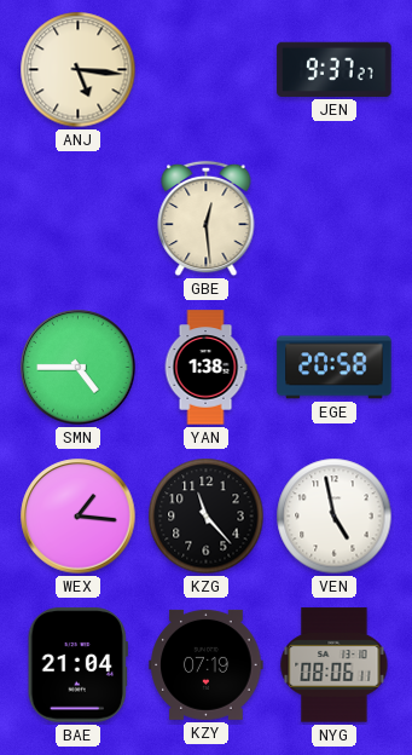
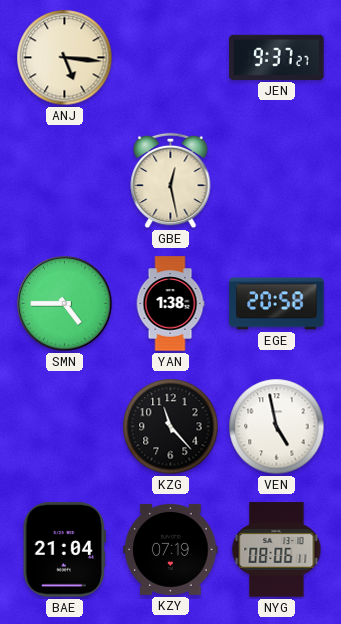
GBE: 12:29 -> 12:28 (171, 181)
WEX: 1:16 -> none (79, 517)
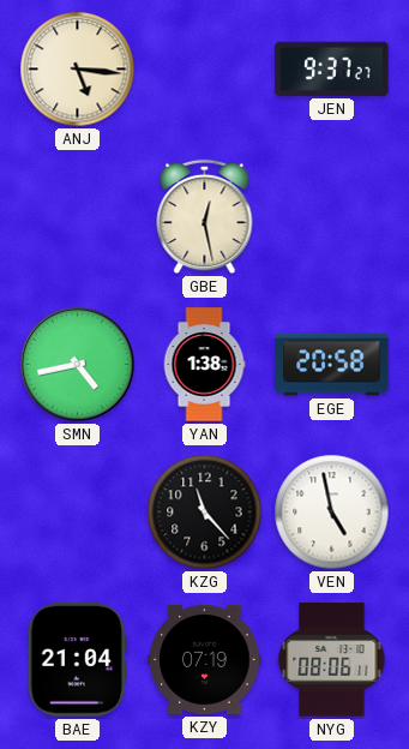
SMN: 4:45 -> 4:43 (78, 365)
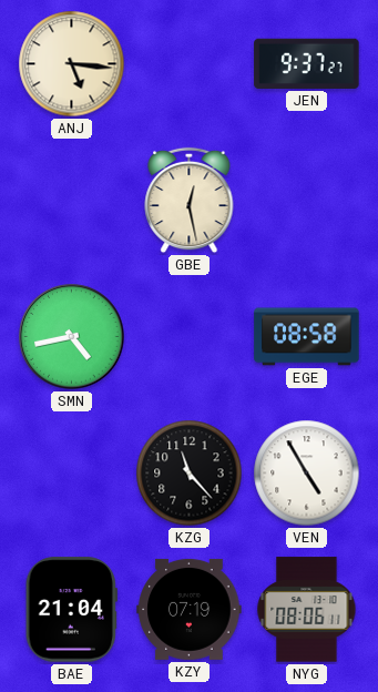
YAN: 1:38 -> none (204, 365)
EGE: 20:58 -> 08:58 (307, 337)
VEN: 4:58 -> 4:55 (307, 474)
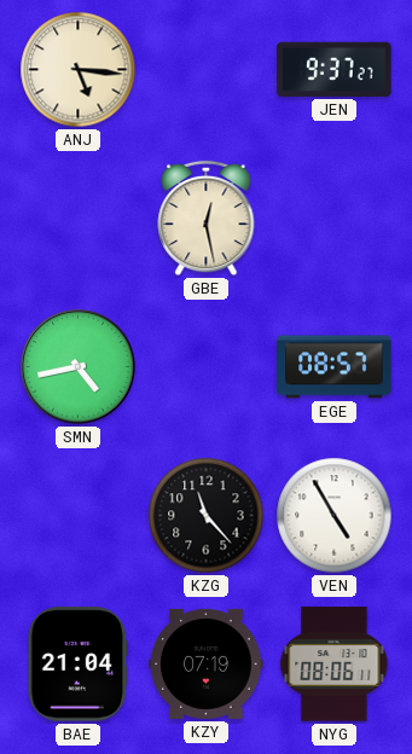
EGE: 08:58 -> 08:57 (335, 367)
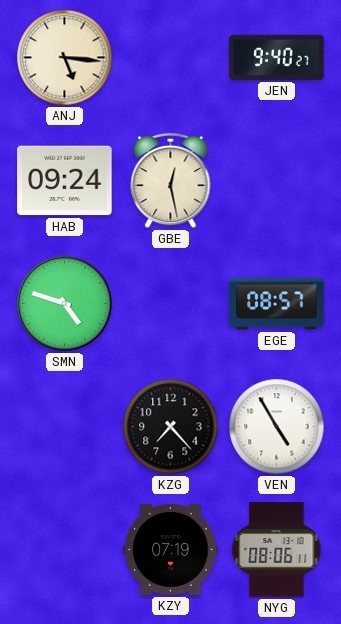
JEN: 9:37 -> 9:40 (277, 57)
HAB: none -> 09:24 (65, 181)
SMN: 4:43 -> 4:48 (65, 304)
KZG: 11:23 -> 7:23 (171, 427)
BAE: 21:04 -> none (77, 665)
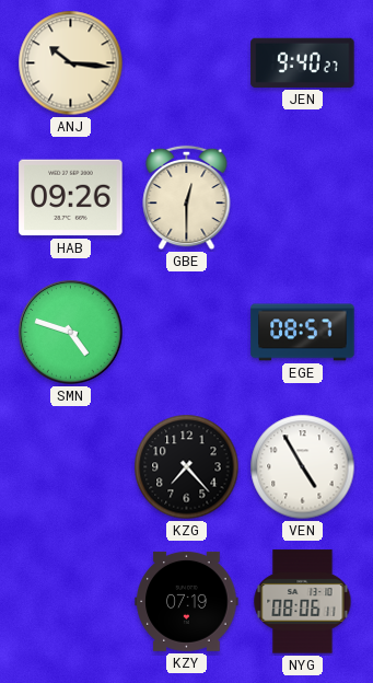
ANJ: 5:16 -> 10:16 (71, 63)
HAB: 09:24 -> 09:26 (71, 198)
GBE: 12:28 -> 12:30 (187, 198)
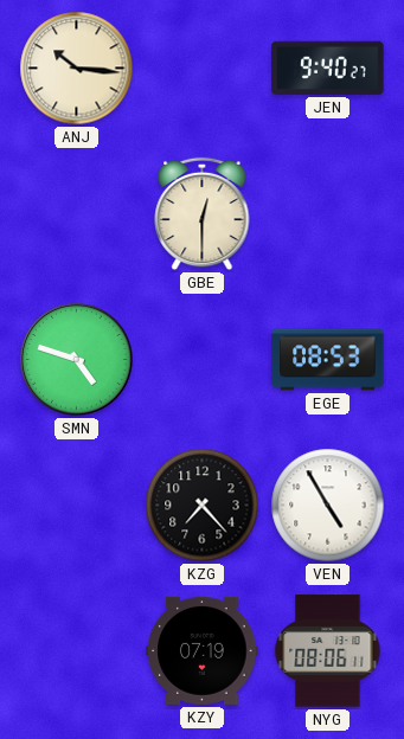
HAB: 09:26 -> none (71, 198)
EGE: 08:57 -> 08:53 (328, 360)
